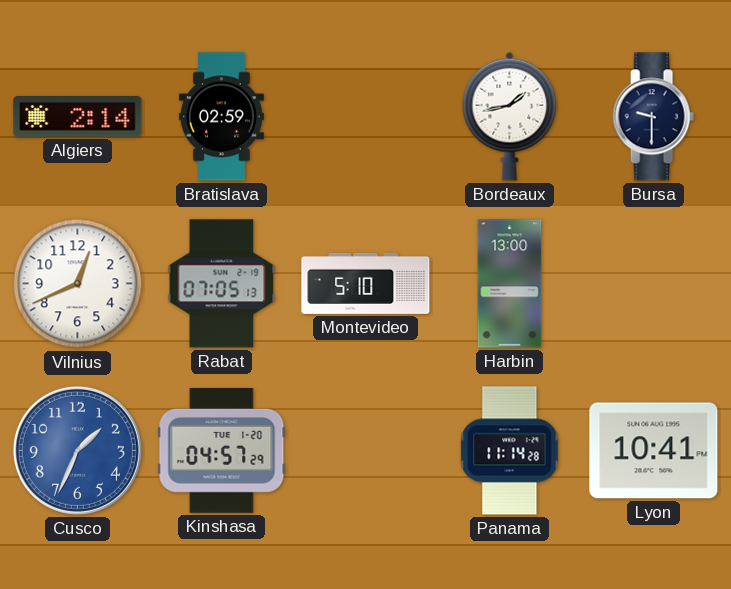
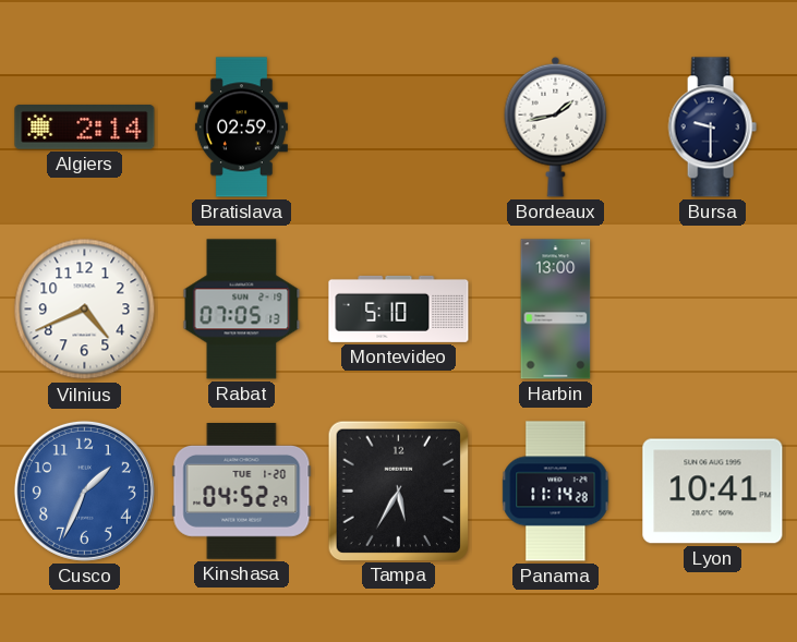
Vilnius: 12:41 -> 4:41 (85, 310)
Kinshasa: 04:57 -> 04:52 (242, 492)
Tampa: none -> 5:35 (399, 490)
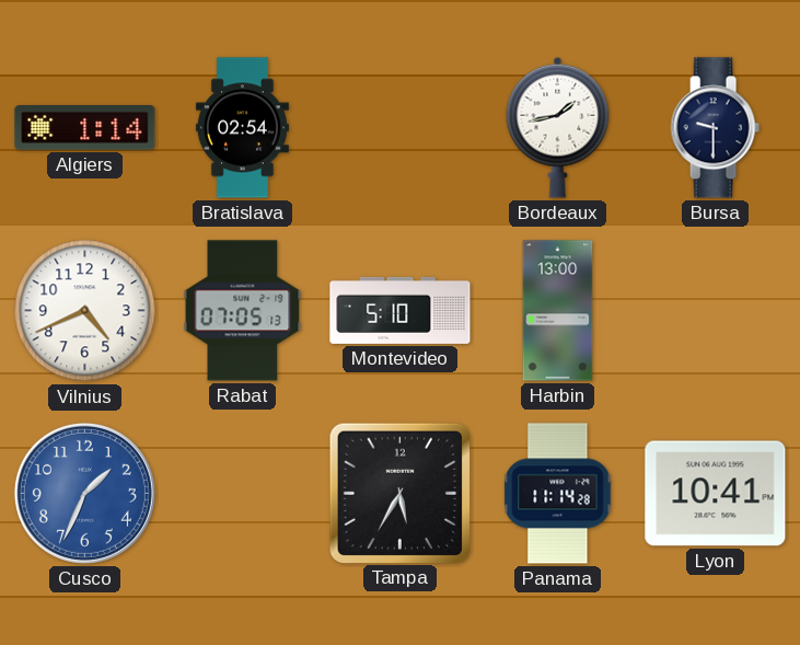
Algiers: 2:14 -> 1:14 (85, 128)
Bratislava: 02:59 -> 02:54 (242, 128)
Kinshasa: 04:52 -> none (242, 492)
